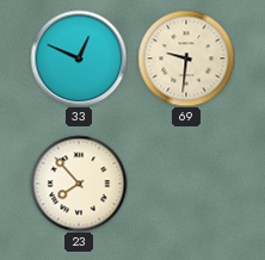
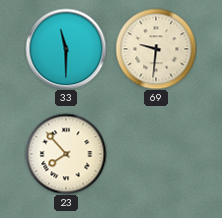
33: 12:49 -> 11:30 (66, 49)
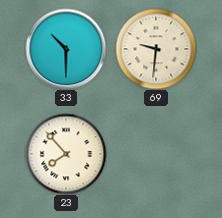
33: 11:30 -> 10:30 (66, 49)
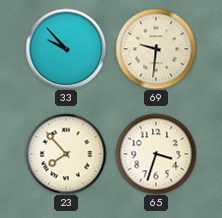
33: 10:30 -> 9:53 (66, 49)
65: none -> 3:33 (156, 154)
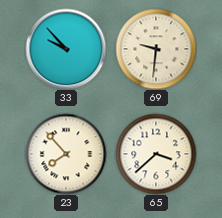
65: 3:33 -> 3:38 (156, 154)
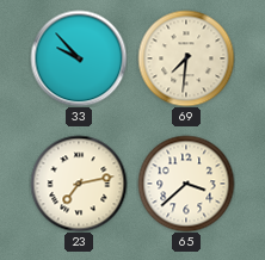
69: 9:31 -> 7:31 (186, 58)
23: 7:53 -> 7:13 (79, 184)
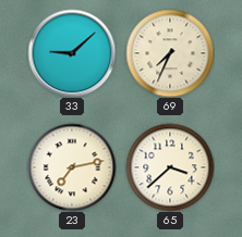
33: 9:53 -> 9:08 (72, 53)
69: 7:31 -> 7:34 (170, 53)
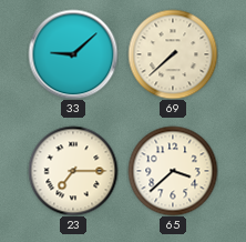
69: 7:34 -> 7:38 (173, 54)
23: 7:13 -> 7:15 (73, 171)
